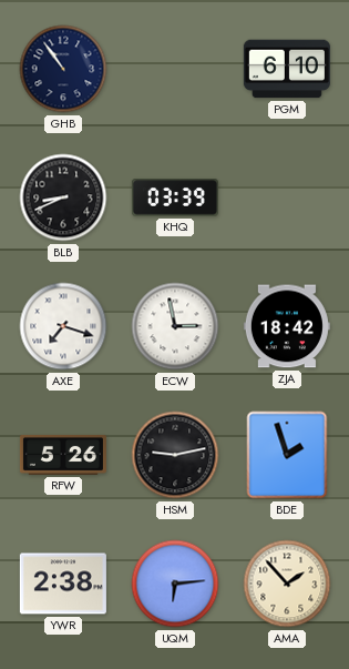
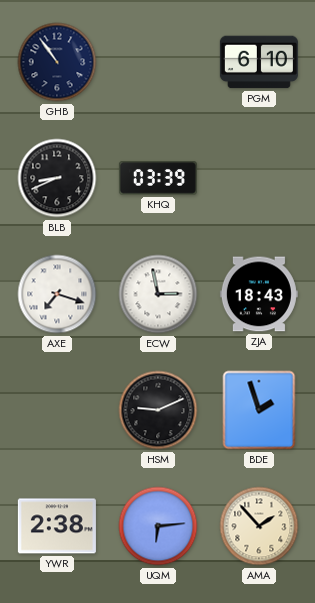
ZJA: 18:42 -> 18:43 (259, 294)
RFW: 5:26 -> none (63, 455)
HSM: 9:13 -> 9:11 (158, 410)
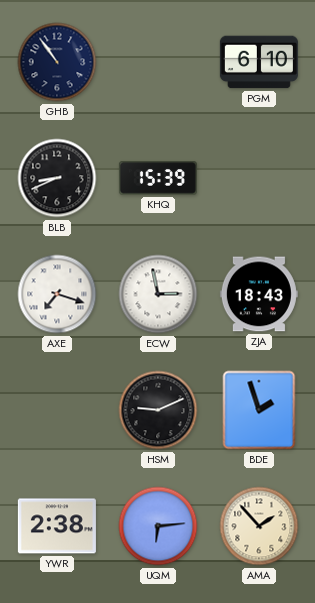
KHQ: 03:39 -> 15:39 (158, 178)
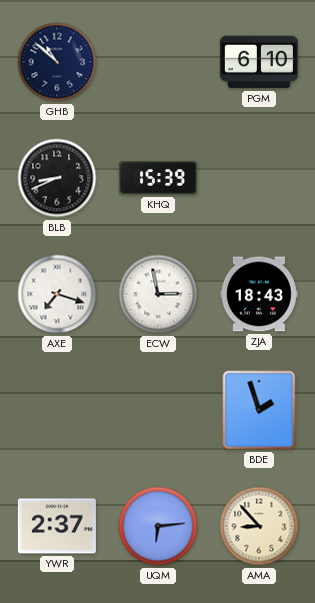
GHB: 10:54 -> 10:52 (57, 62)
HSM: 9:11 -> none (158, 410)
YWR: 2:38 -> 2:37 (57, 526)
AMA: 1:53 -> 8:53 (259, 526)
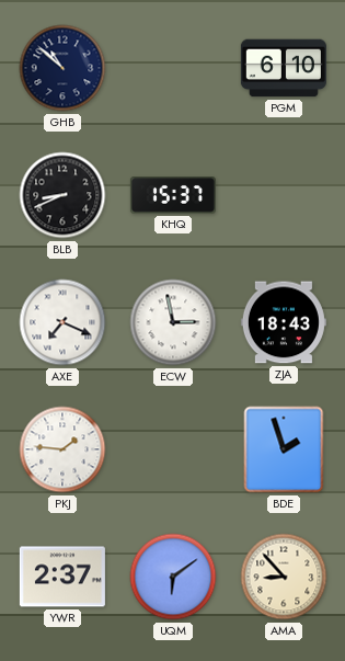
KHQ: 15:39 -> 15:37 (173, 195)
AXE: 7:18 -> 7:19 (62, 322)
PKJ: none -> 1:46 (62, 449)
UQM: 6:14 -> 6:09 (173, 577)
